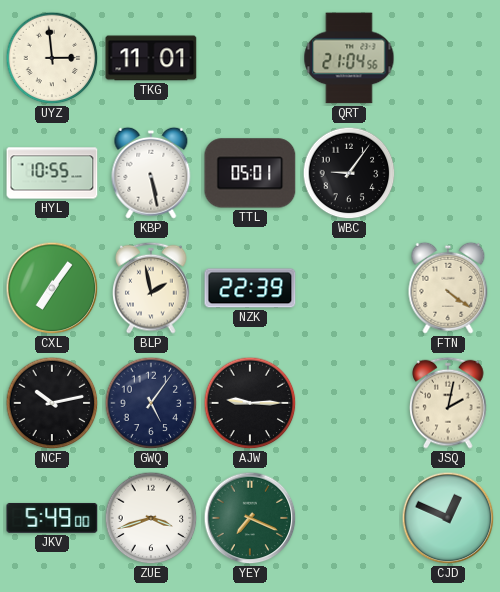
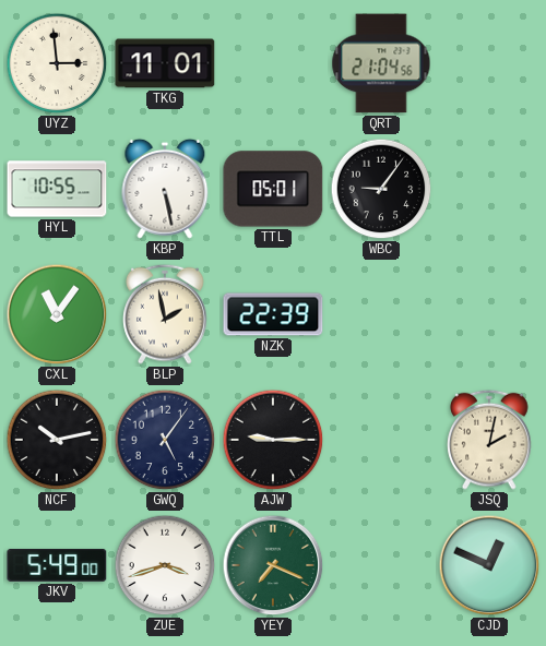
CXL: 7:06 -> 11:06 (57, 314)
FTN: 4:21 -> none (448, 288)
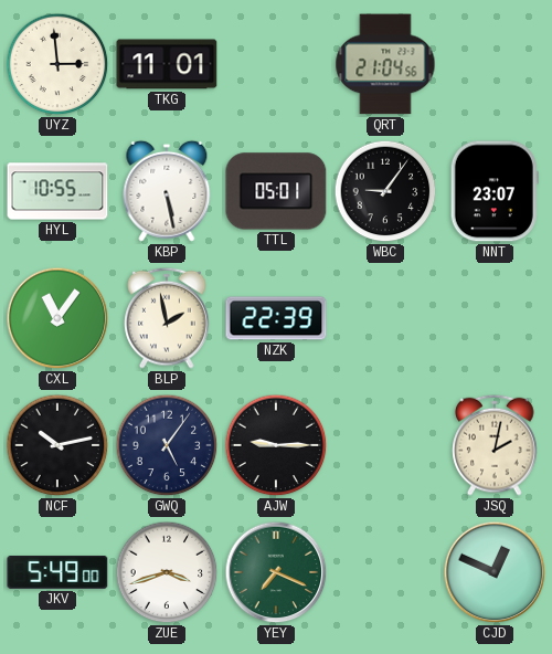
NNT: none -> 23:07 (495, 191)
